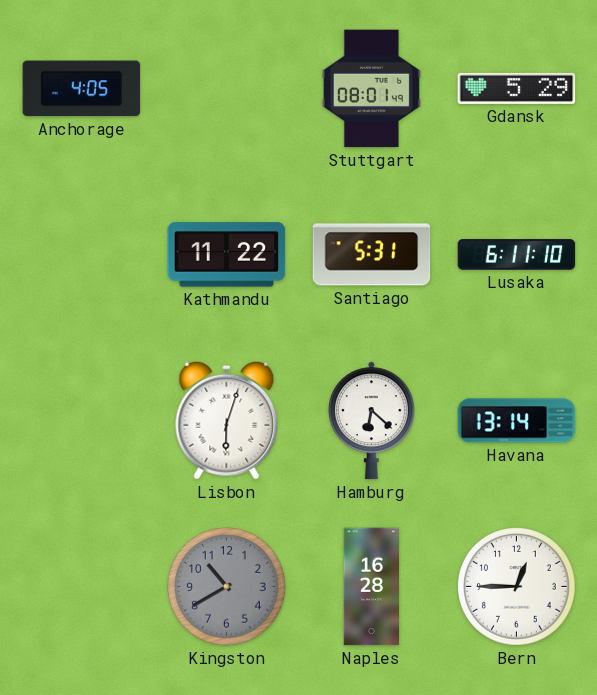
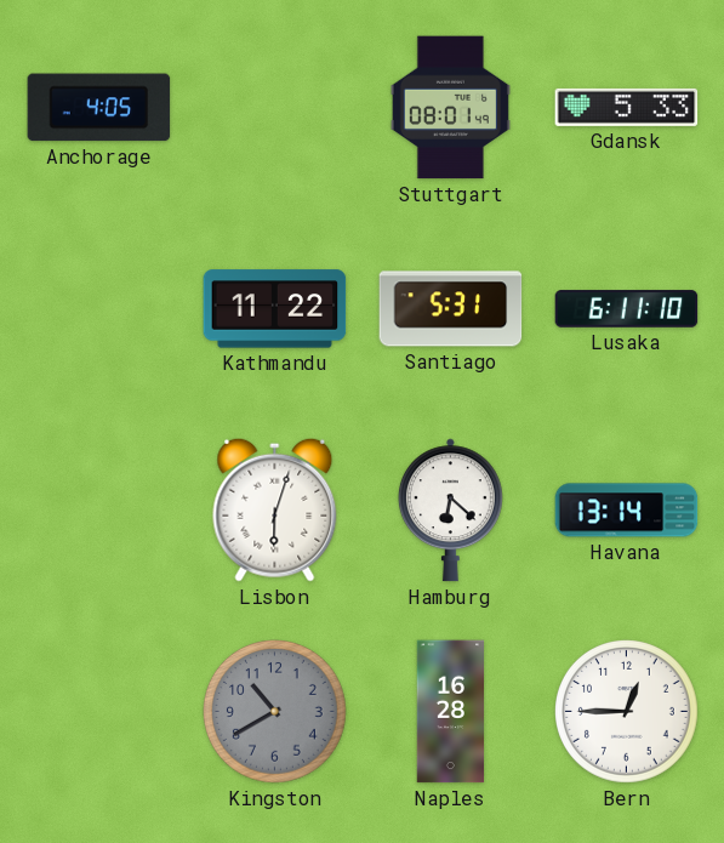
Gdansk: 5:29 -> 5:33 (627, 107)
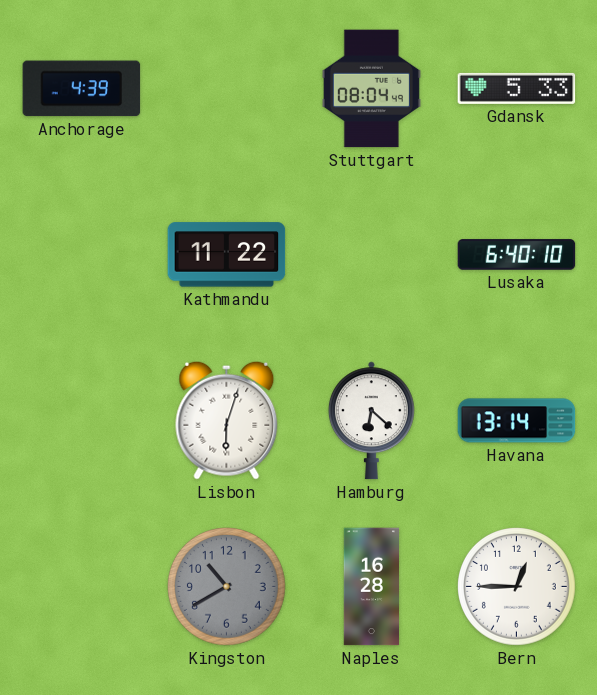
Anchorage: 4:05 -> 4:39 (82, 89)
Stuttgart: 08:01 -> 08:04 (371, 89)
Santiago: 5:31 -> none (451, 309)
Lusaka: 6:11 -> 6:40 (517, 255)
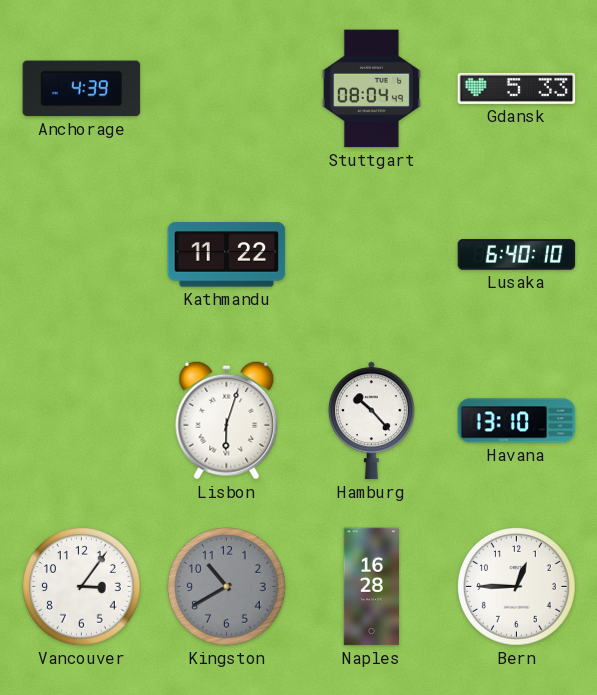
Hamburg: 6:22 -> 10:23 (371, 421)
Havana: 13:14 -> 13:10 (517, 421)
Vancouver: none -> 3:06 (82, 587)
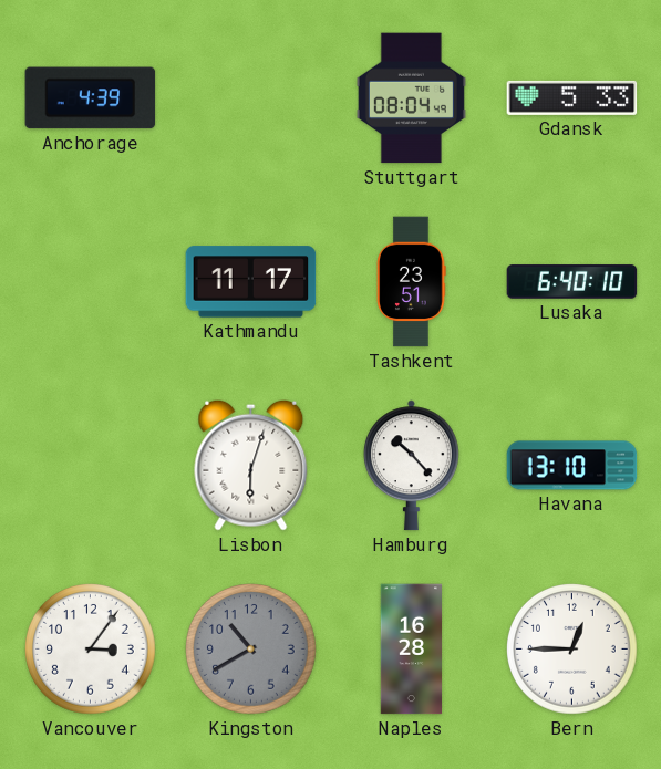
Kathmandu: 11:22 -> 11:17 (251, 282)
Tashkent: none -> 23:51 (412, 282)
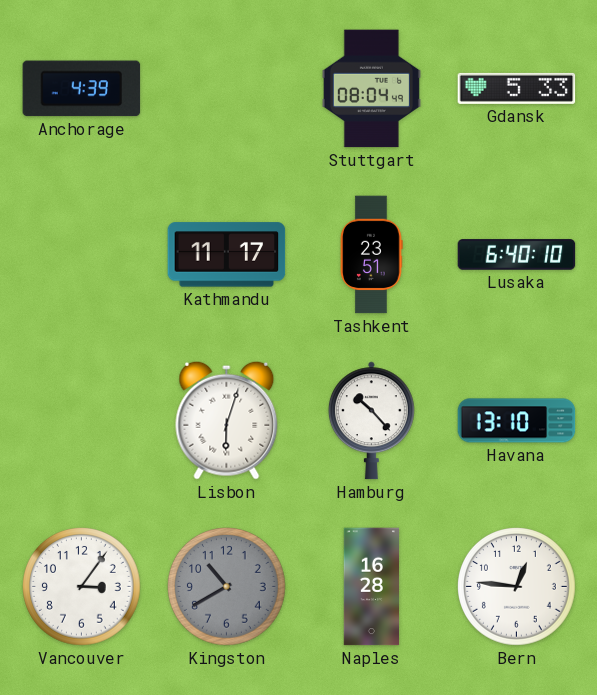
Bern: 12:45 -> 12:46 (517, 587)
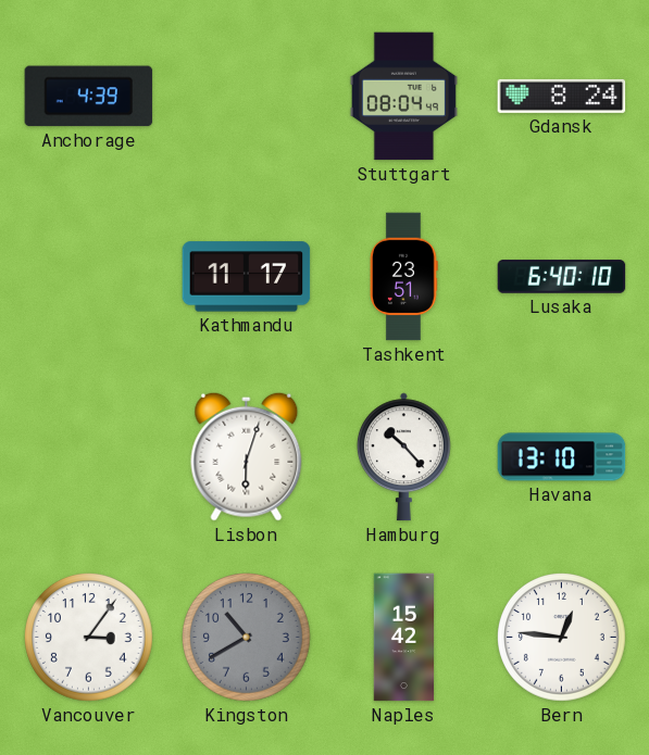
Gdansk: 5:33 -> 8:24 (562, 96)
Naples: 16:28 -> 15:42 (404, 638)
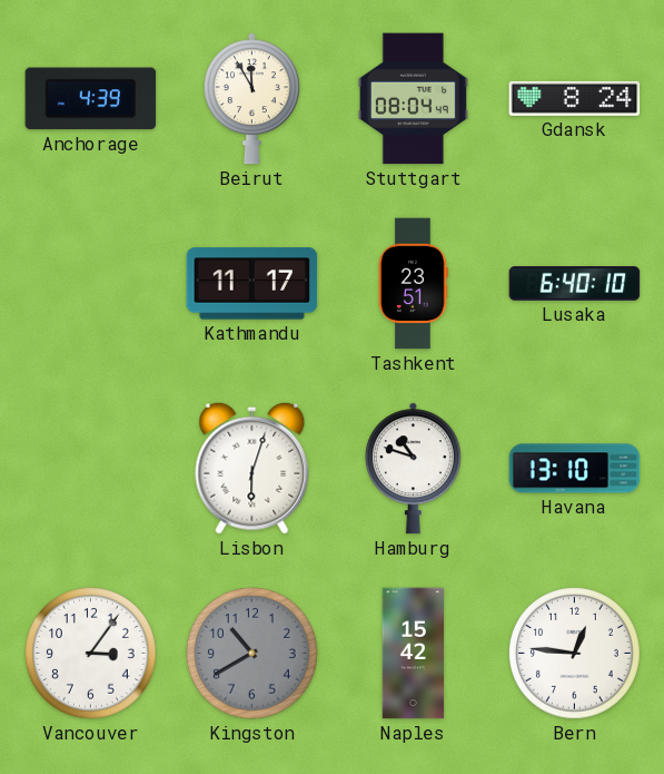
Beirut: none -> 11:55 (251, 99)
Hamburg: 10:23 -> 10:48 (413, 469)
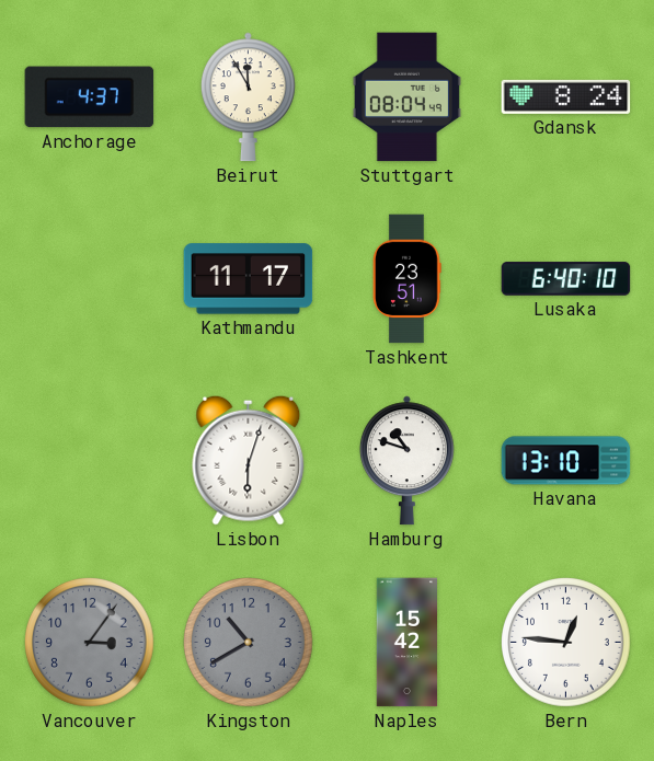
Anchorage: 4:39 -> 4:37 (90, 97)
Vancouver dial: white -> grey (90, 643)
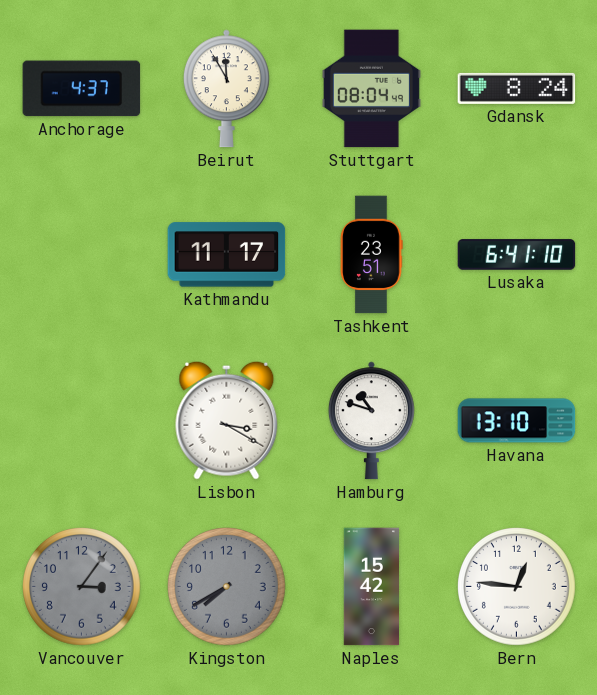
Lusaka: 6:40 -> 6:41 (517, 255)
Lisbon: 6:03 -> 3:20 (227, 420)
Kingston: 10:40 -> 7:40 (227, 587)
